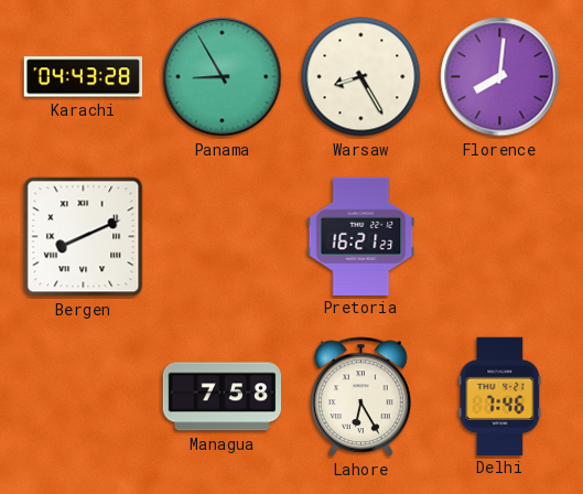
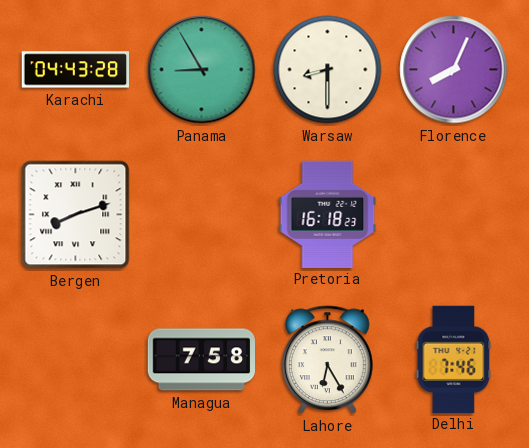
Warsaw: 8:25 -> 8:30 (328, 70)
Florence: 8:01 -> 8:04 (454, 70)
Bergen: 8:11 -> 8:12 (76, 215)
Pretoria: 16:21 -> 16:18 (328, 214)
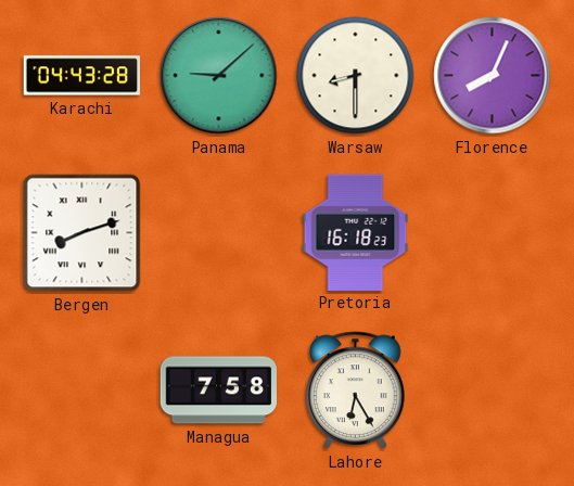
Panama: 8:55 -> 9:08 (219, 76)
Delhi: 7:46 -> none (454, 359)
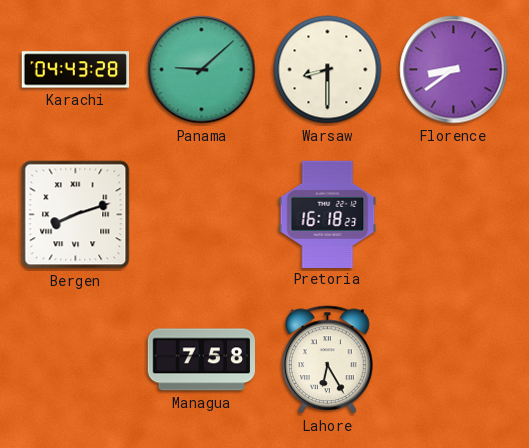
Florence: 8:04 -> 8:39 (454, 70)
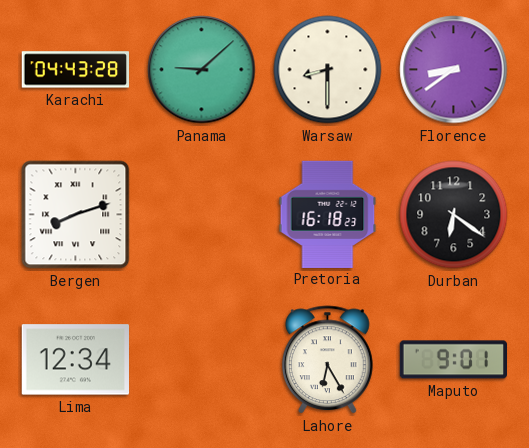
Durban: none -> 6:21 (454, 215)
Lima: none -> 12:34 (75, 360)
Managua: 7:58 -> none (201, 360)
Maputo: none -> 9:01 (453, 360)
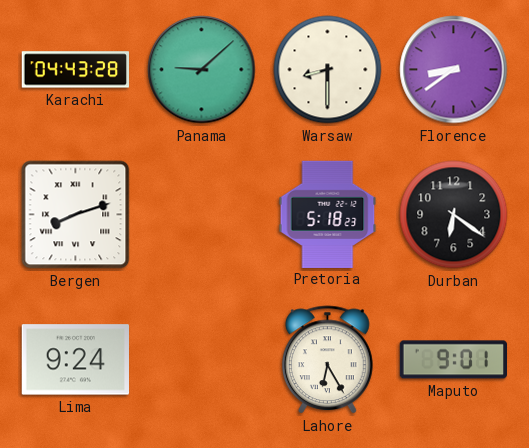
Pretoria: 16:18 -> 5:18 (328, 214)
Lima: 12:34 -> 9:24 (75, 360)
